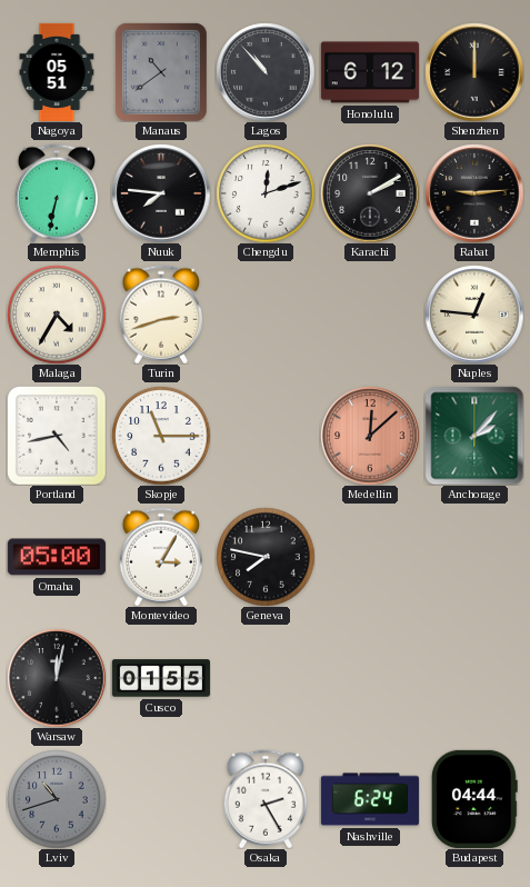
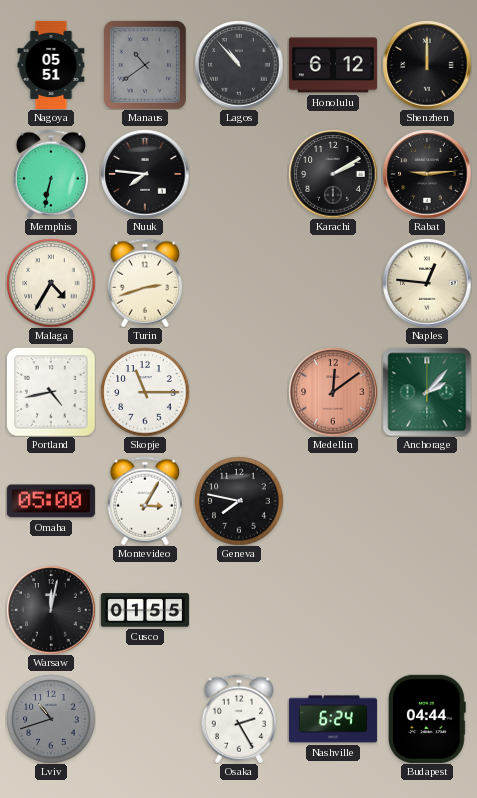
Chengdu: 12:12 -> none (266, 193)
Medellin: 12:08 -> 12:09 (333, 392)
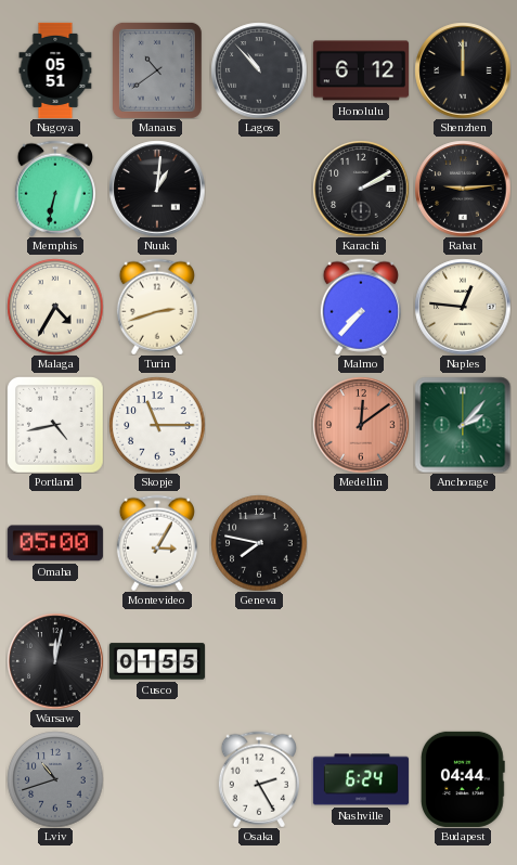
Nuuk: 7:46 -> 1:01 (157, 189)
Malmo: none -> 7:37 (361, 307)
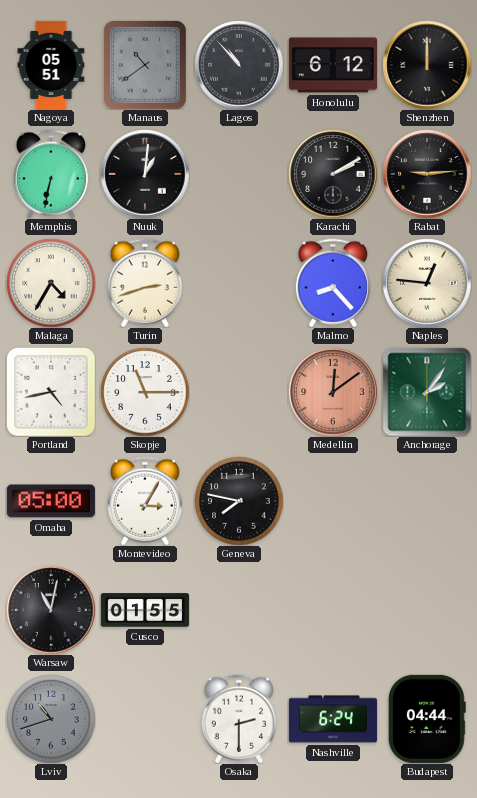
Malmo: 7:37 -> 8:23 (333, 283)
Anchorage: 2:07 -> 2:06 (427, 392)
Warsaw: 12:02 -> 11:02 (51, 610)
Osaka: 2:25 -> 2:30 (239, 719)
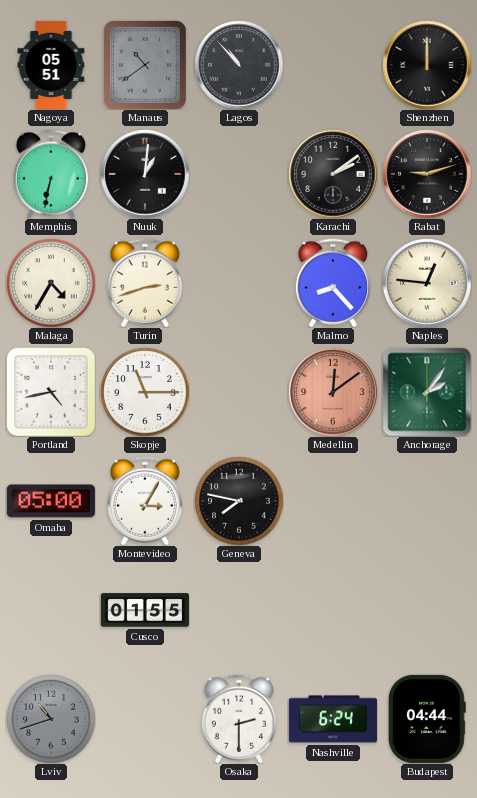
Honolulu: 6:12 -> none (333, 65)
Karachi: 2:10 -> 2:09 (333, 174)
Rabat: 9:14 -> 9:12 (427, 174)
Warsaw: 11:02 -> none (51, 610)
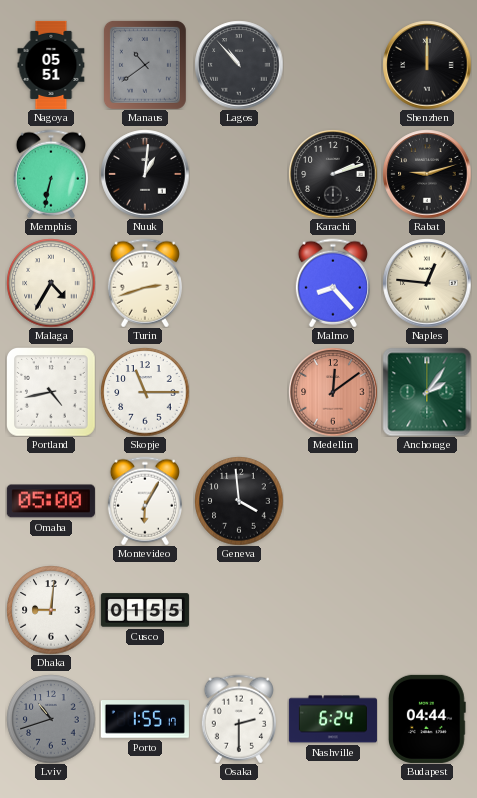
Karachi: 2:09 -> 2:12 (333, 174)
Montevideo: 3:05 -> 6:05 (145, 501)
Geneva: 7:47 -> 3:59 (239, 501)
Dhaka: none -> 9:01 (51, 610)
Porto: none -> 1:55 (145, 719)
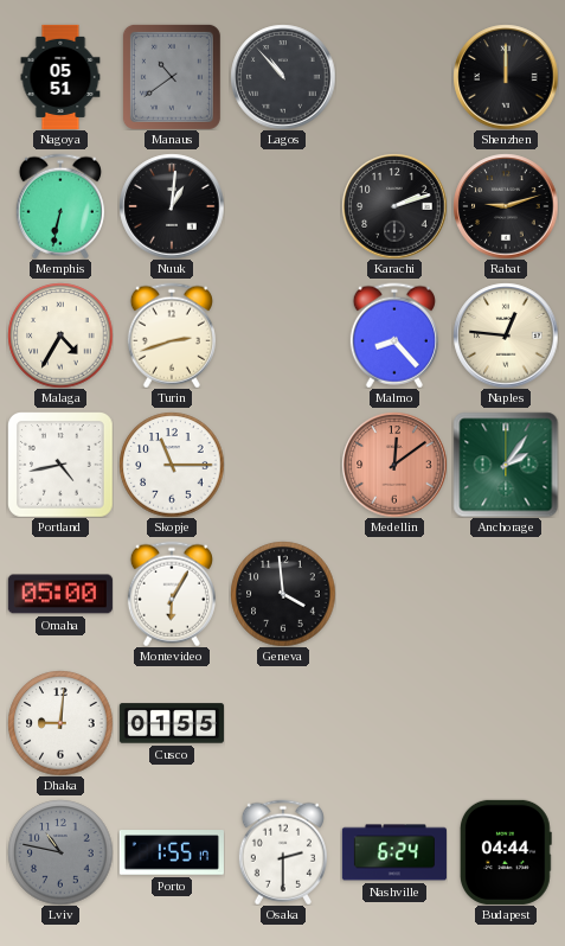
Lviv: 10:42 -> 10:47 (60, 852)
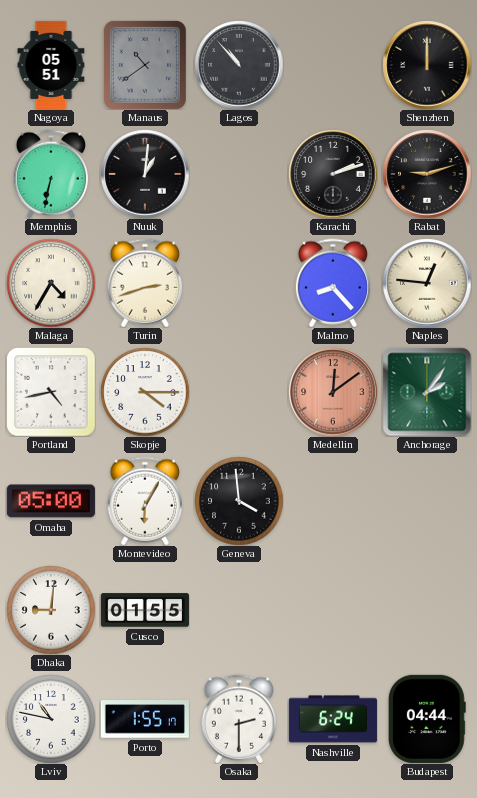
Skopje: 11:15 -> 4:15 (145, 392)
Lviv dial: grey -> white (51, 719)
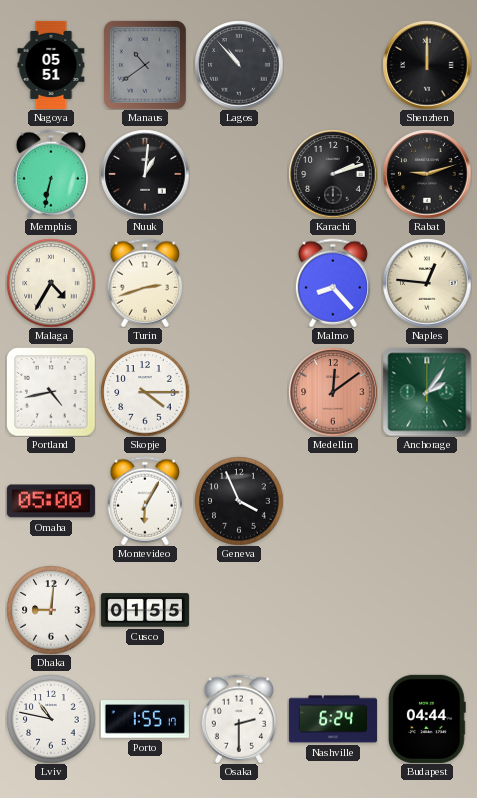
Geneva: 3:59 -> 3:56 (239, 501)
